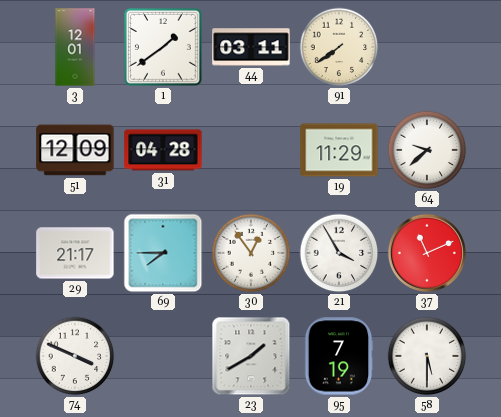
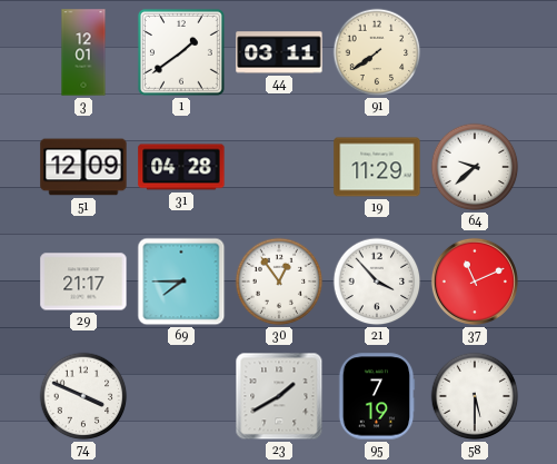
21: 3:55 -> 3:53 (377, 282)
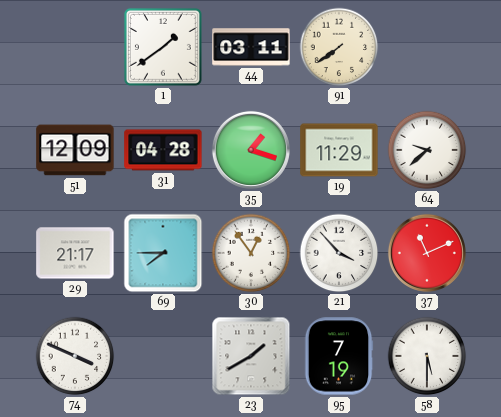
3: 12:01 -> none (83, 52)
35: none -> 1:18 (251, 150)
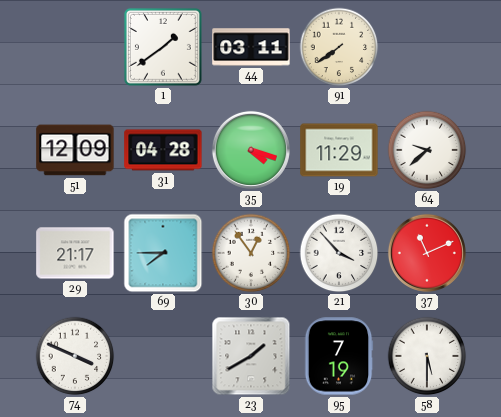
35: 1:18 -> 4:18 (251, 150)
